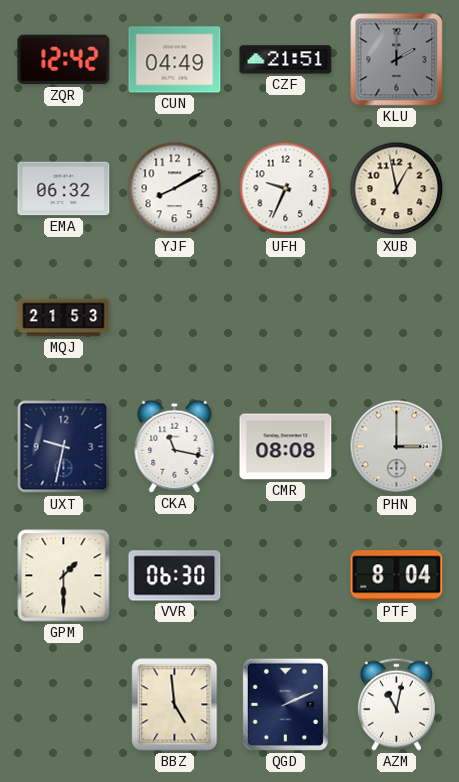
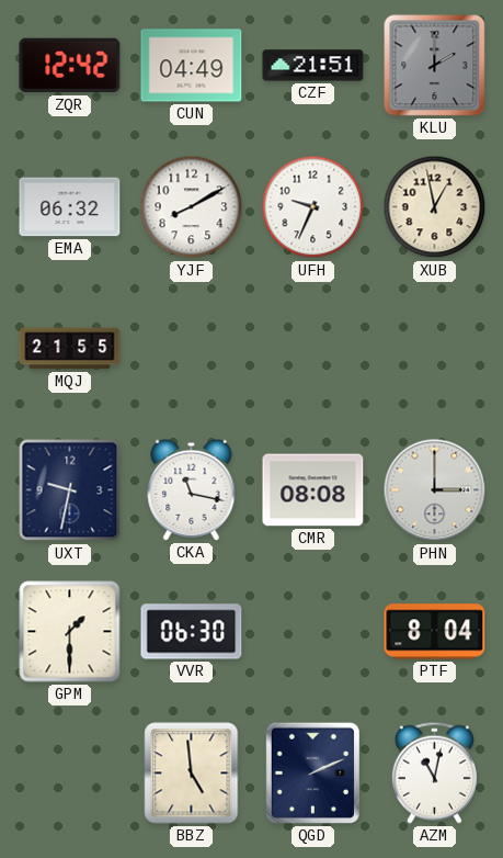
MQJ: 21:53 -> 21:55 (70, 349)
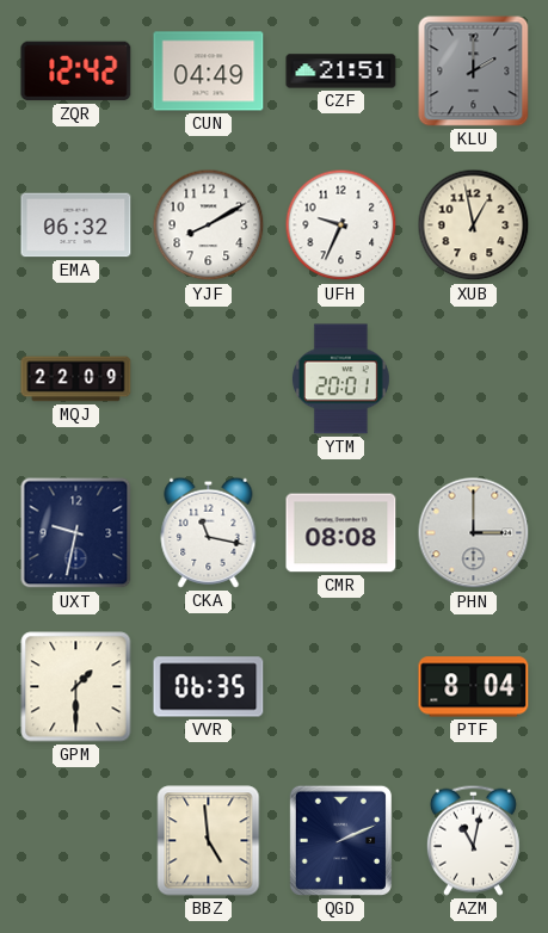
MQJ: 21:55 -> 22:09 (76, 379)
YTM: none -> 20:01 (340, 379)
VVR: 06:30 -> 06:35 (209, 687)
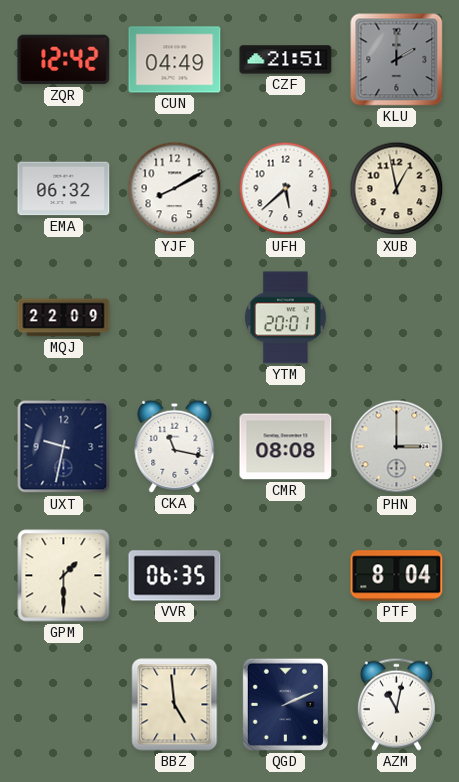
UFH: 9:34 -> 5:38 (286, 189)
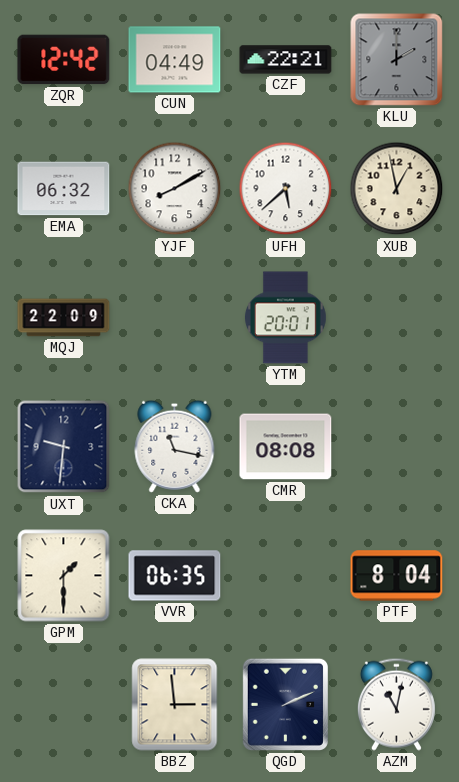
CZF: 21:51 -> 22:21 (286, 60)
UXT: 9:32 -> 9:31 (64, 447)
PHN: 3:00 -> none (397, 447)
BBZ: 4:59 -> 2:59 (175, 705)
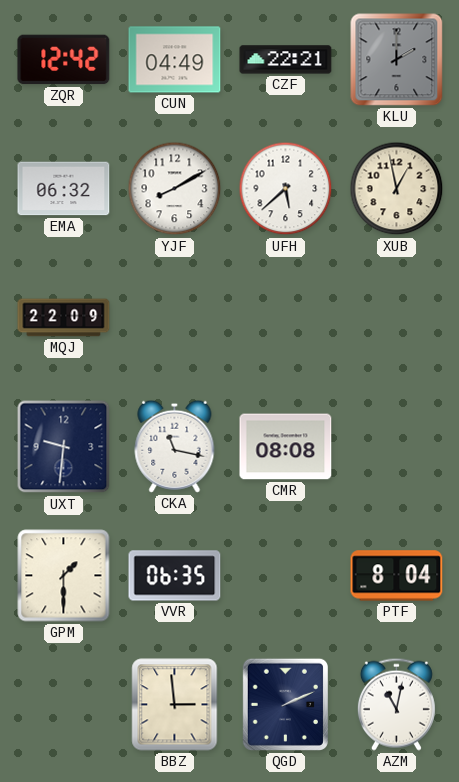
YTM: 20:01 -> none (285, 318)
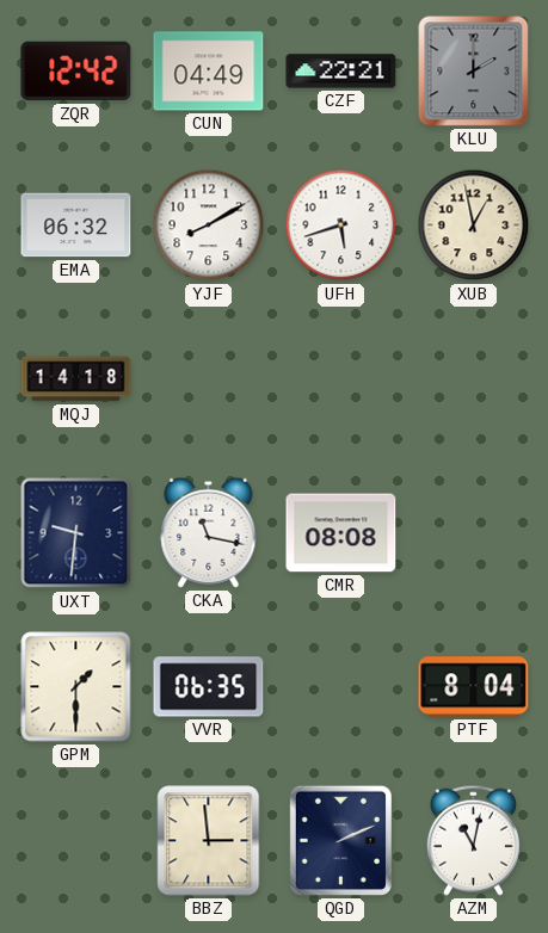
UFH: 5:38 -> 5:42 (341, 225)
MQJ: 22:09 -> 14:18 (76, 379)
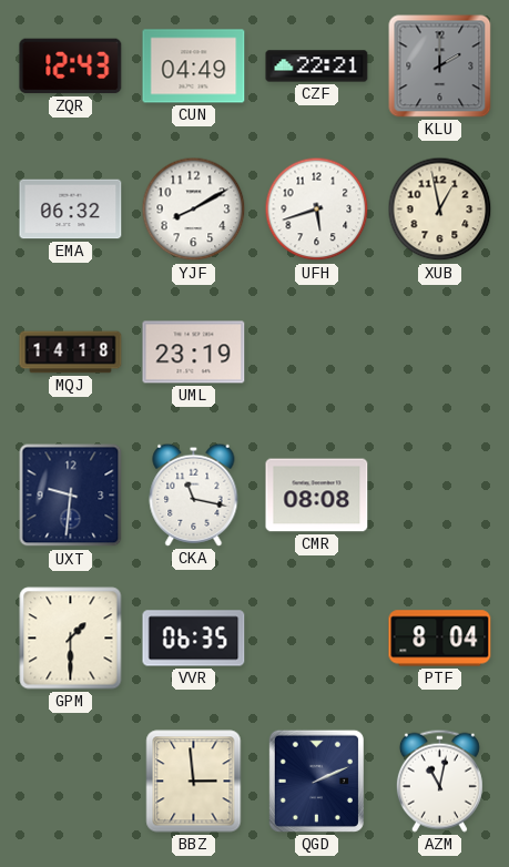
ZQR: 12:42 -> 12:43 (71, 67)
UML: none -> 23:19 (194, 353)
